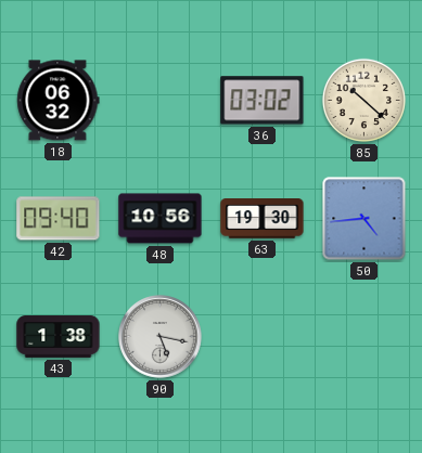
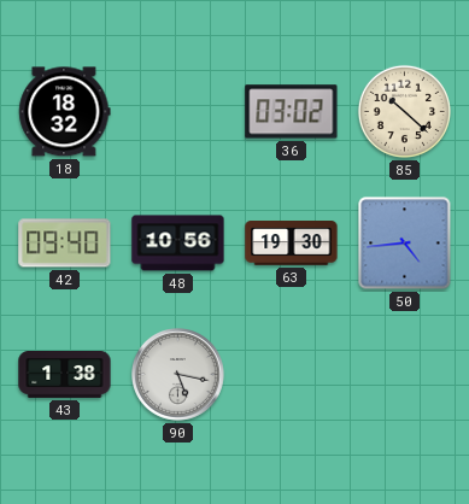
18: 06:32 -> 18:32 (65, 112)
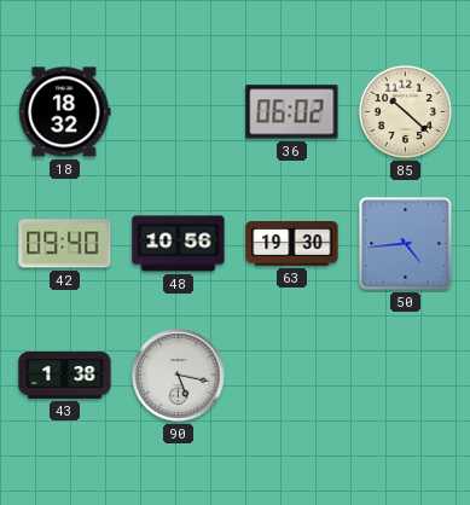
36: 03:02 -> 06:02 (292, 112)
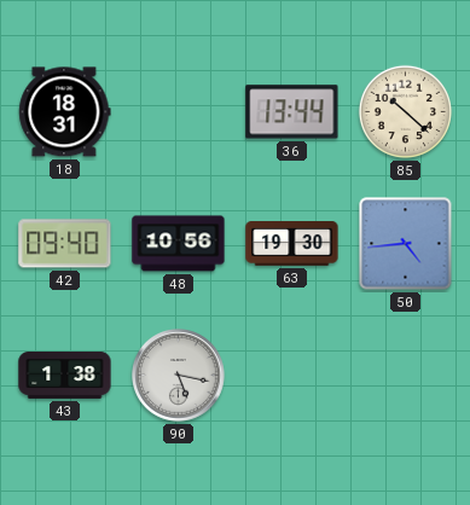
18: 18:32 -> 18:31 (65, 112)
36: 06:02 -> 13:44 (292, 112)
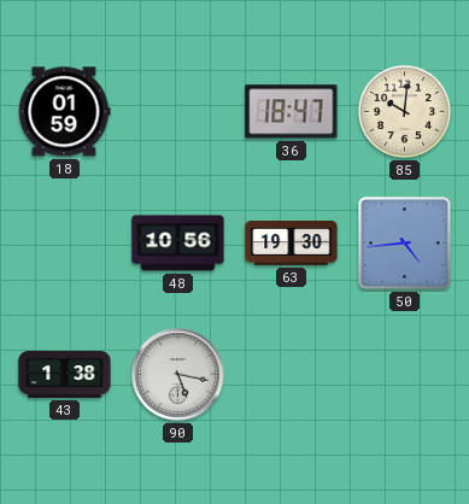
18: 18:31 -> 01:59 (65, 112)
36: 13:44 -> 18:47 (292, 112)
85: 10:22 -> 10:01 (404, 111)
42: 09:40 -> none (65, 244)
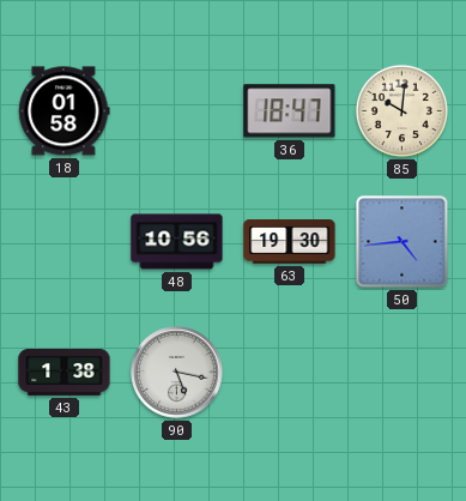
18: 01:59 -> 01:58 (65, 111)
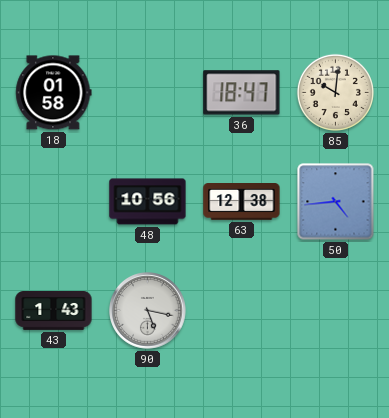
63: 19:30 -> 12:38 (242, 202)
43: 1:38 -> 1:43 (54, 311)
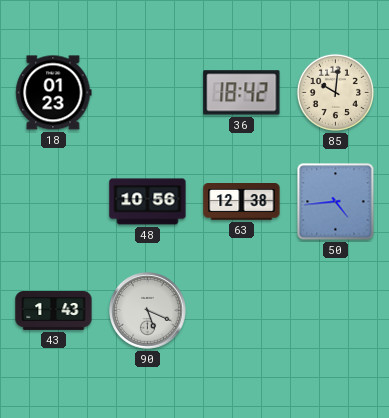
18: 01:58 -> 01:23 (54, 93)
36: 18:47 -> 18:42 (242, 93)
90: 5:17 -> 5:19 (148, 311)
